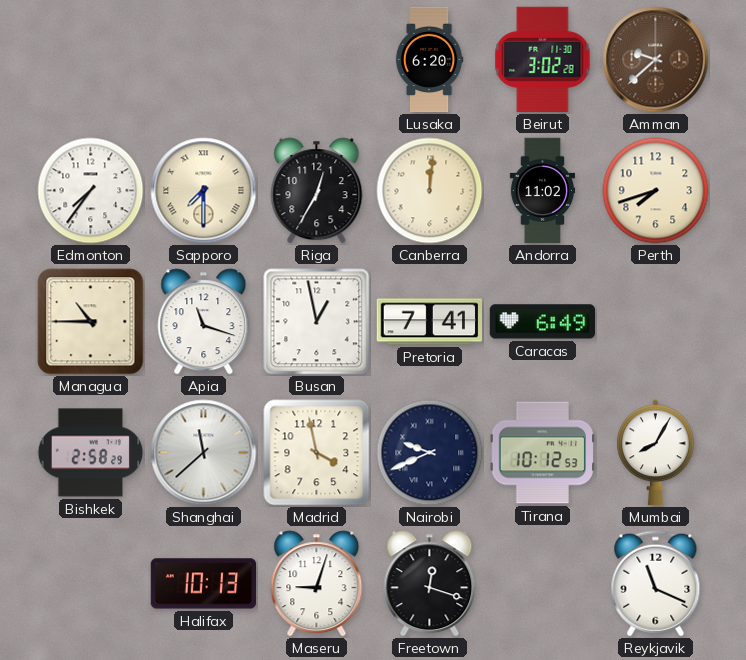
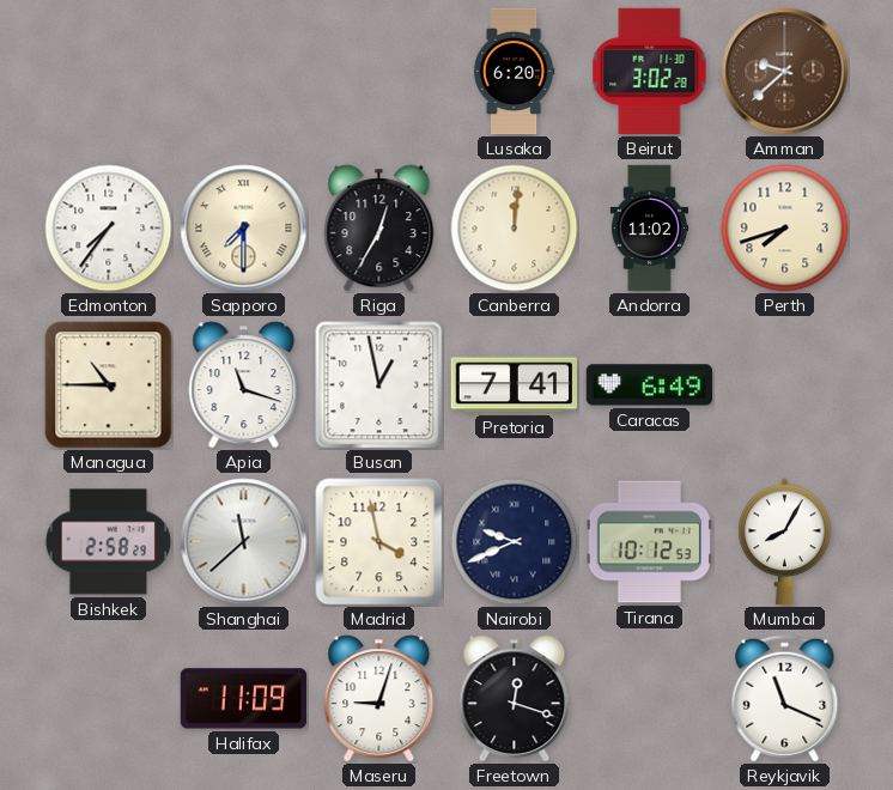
Halifax: 10:13 -> 11:09 (244, 699)
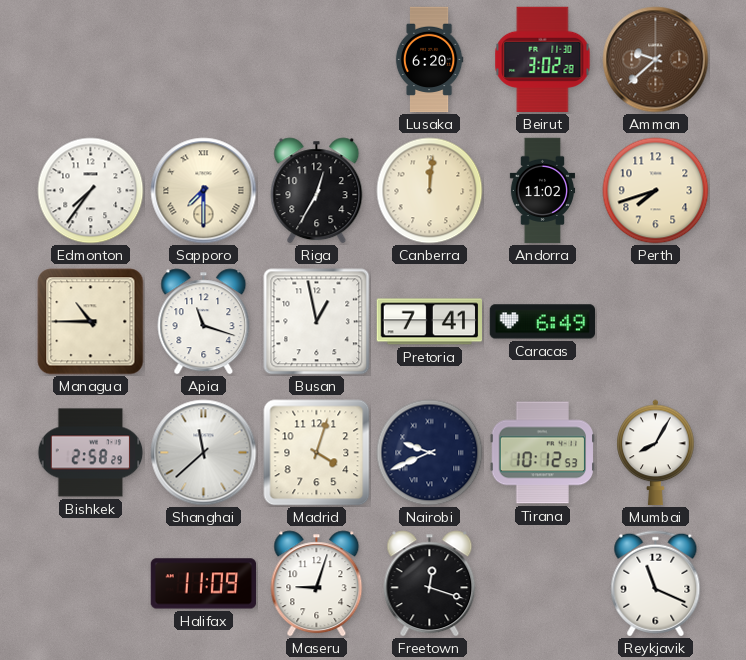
Madrid: 3:58 -> 4:03 (317, 453)
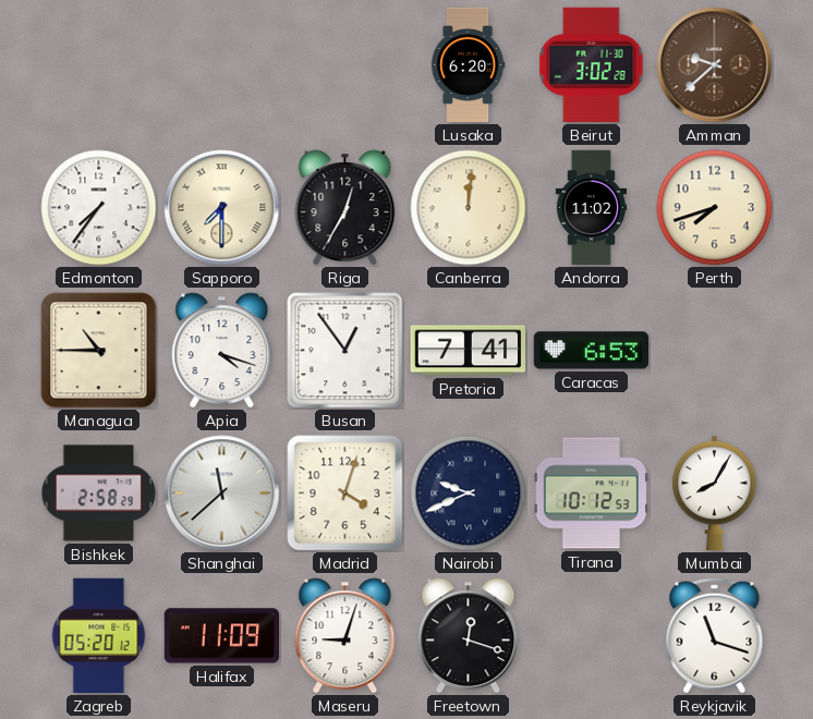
Apia: 11:18 -> 4:18 (222, 351)
Busan: 12:58 -> 12:54 (345, 351)
Caracas: 6:49 -> 6:53 (591, 351)
Zagreb: none -> 05:20 (99, 636)
Reykjavik: 11:19 -> 11:18 (715, 636)
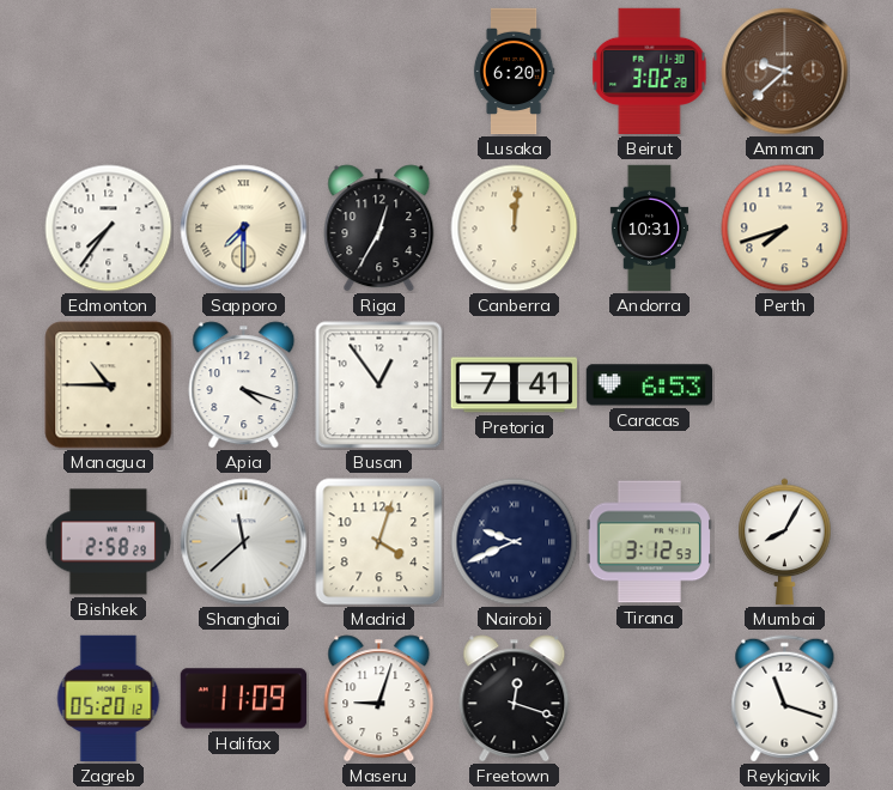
Andorra: 11:02 -> 10:31 (650, 229)
Tirana: 10:12 -> 3:12 (649, 542)
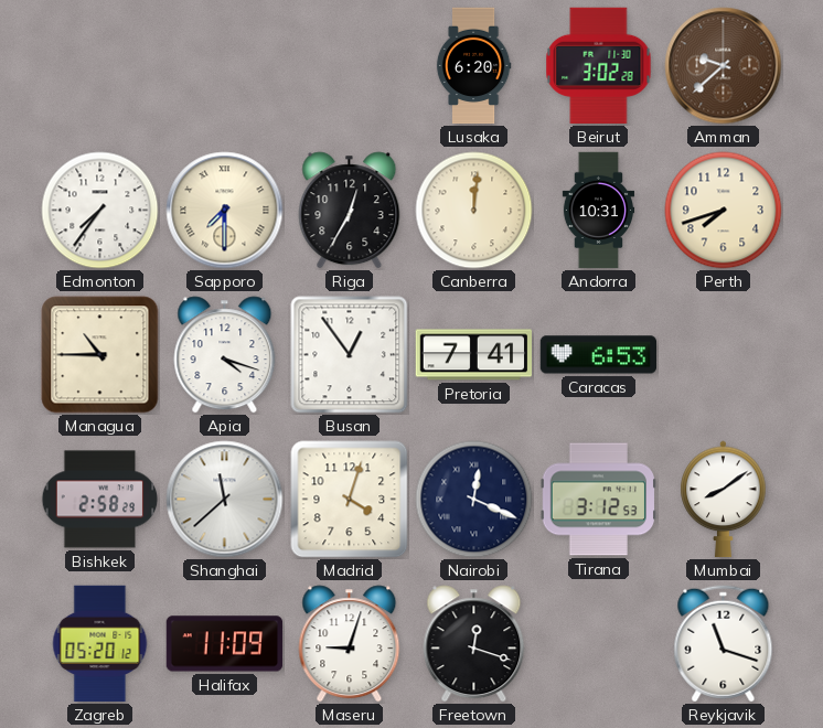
Nairobi: 9:41 -> 12:19 (474, 500)
Mumbai: 8:05 -> 8:09 (724, 500)
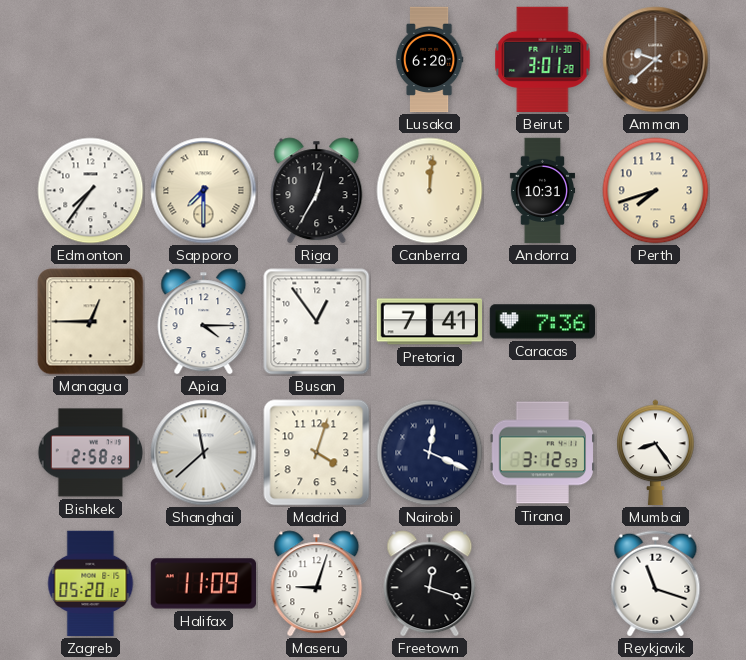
Beirut: 3:02 -> 3:01 (543, 60)
Managua: 10:45 -> 12:45 (91, 322)
Apia: 4:18 -> 4:15 (204, 322)
Caracas: 6:53 -> 7:36 (542, 322)
Mumbai: 8:09 -> 8:24 (656, 453)
